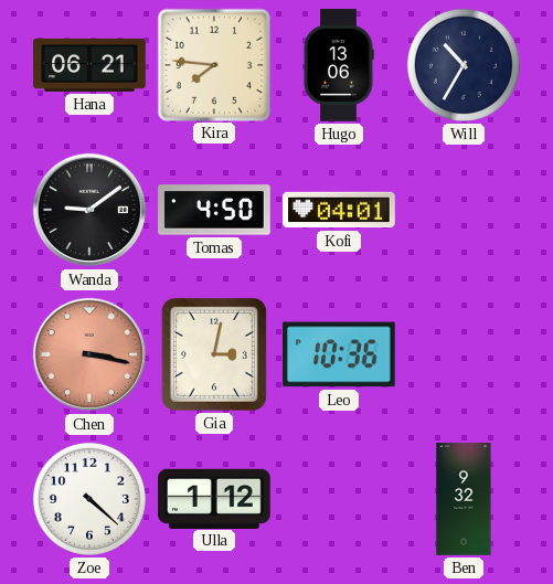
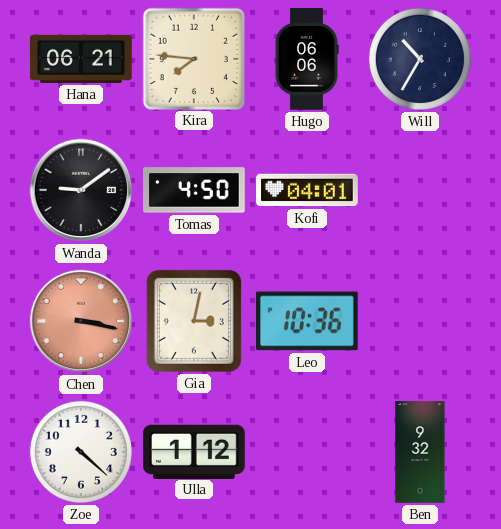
Hugo: 13:06 -> 06:06 (307, 59)
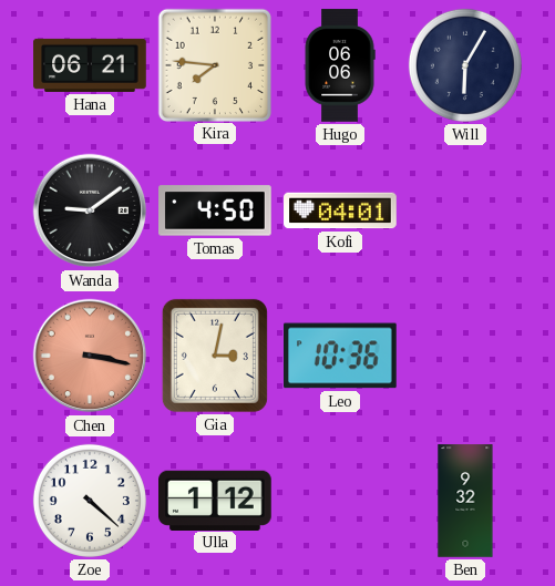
Will: 10:35 -> 6:05 (465, 65)
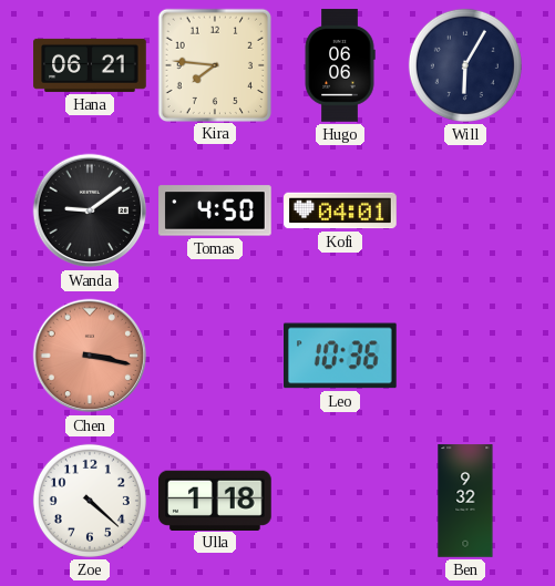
Gia: 3:02 -> none (215, 356)
Ulla: 1:12 -> 1:18 (216, 500)
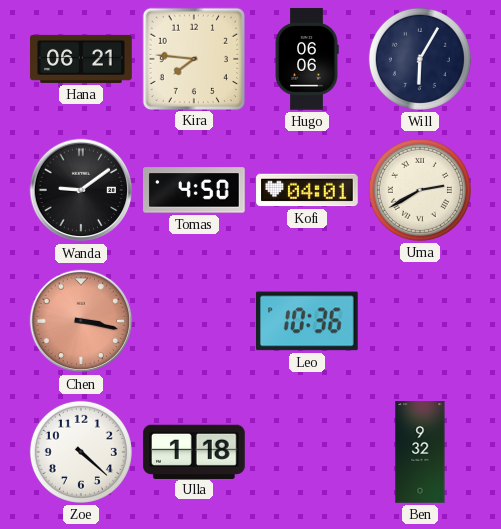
Uma: none -> 2:40 (420, 190)
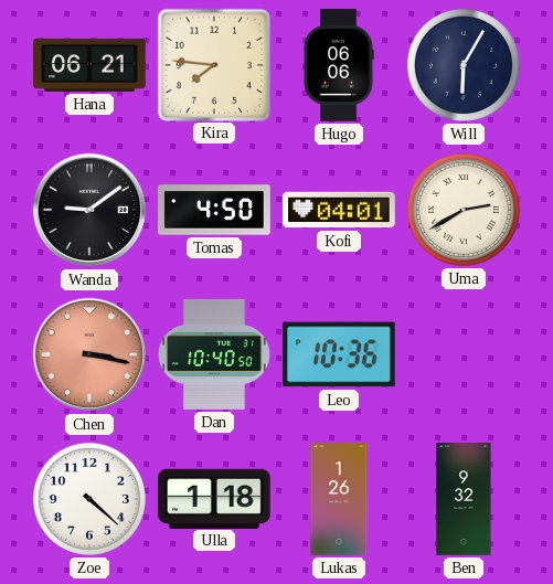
Dan: none -> 10:40 (214, 354)
Lukas: none -> 1:26 (339, 499)
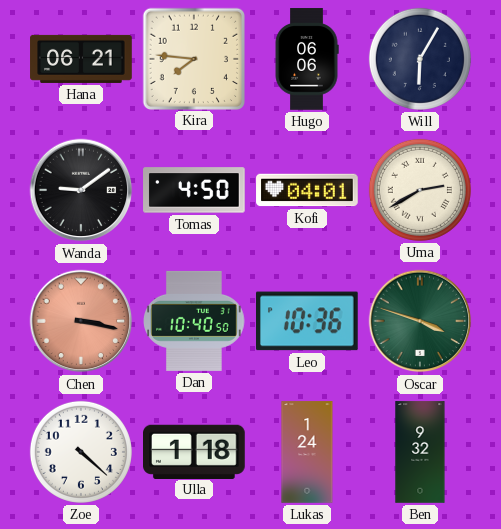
Oscar: none -> 3:48 (420, 321)
Lukas: 1:26 -> 1:24 (307, 452)
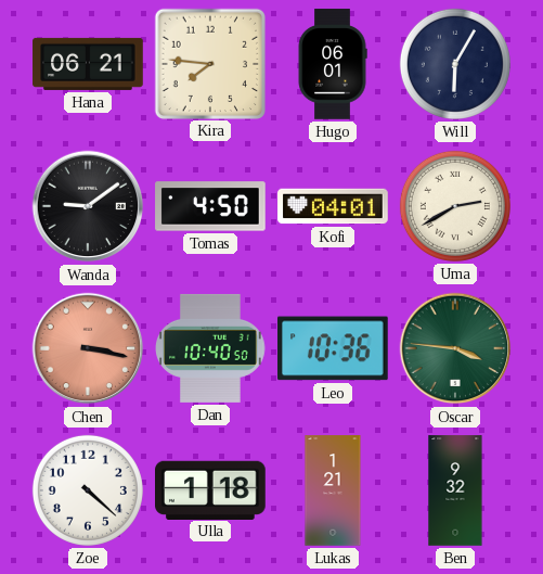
Hugo: 06:06 -> 06:01 (333, 64)
Oscar: 3:48 -> 3:46 (455, 348)
Lukas: 1:24 -> 1:21 (333, 490)
